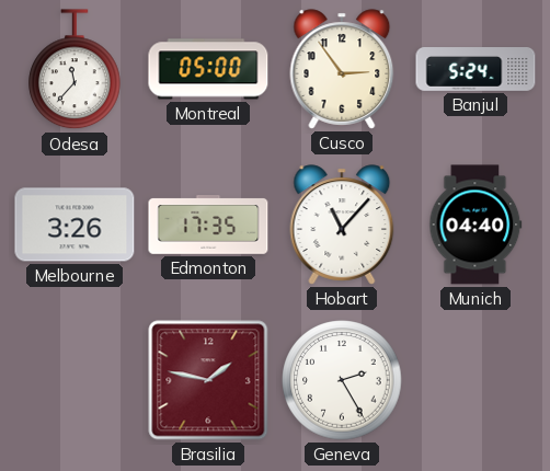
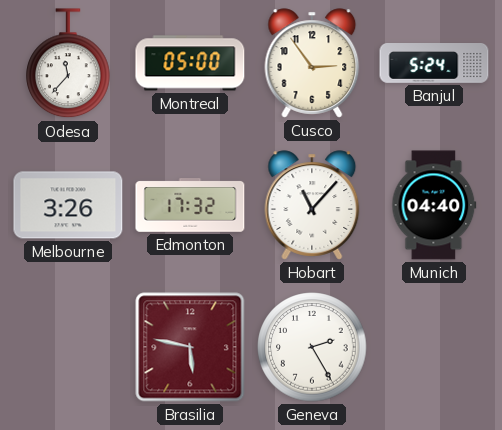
Edmonton: 17:35 -> 17:32 (190, 206)
Brasilia: 1:47 -> 5:47 (190, 347)
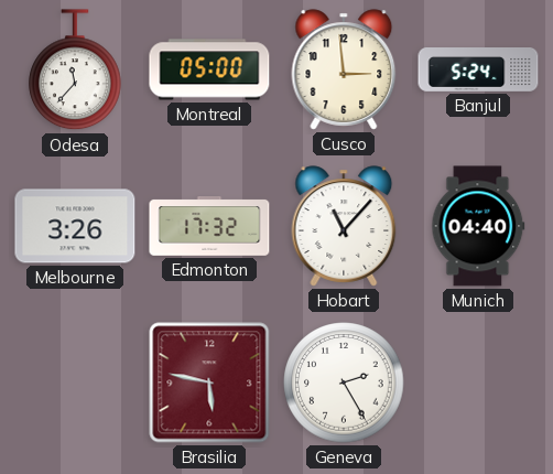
Cusco: 2:54 -> 2:59 (344, 69)
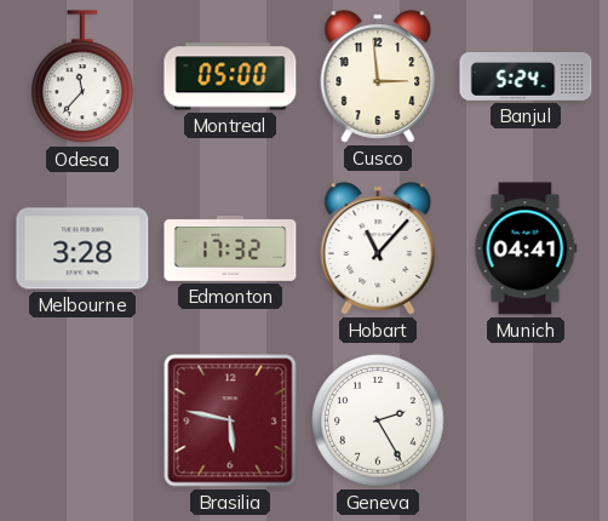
Melbourne: 3:26 -> 3:28 (82, 248)
Munich: 04:40 -> 04:41 (526, 248)
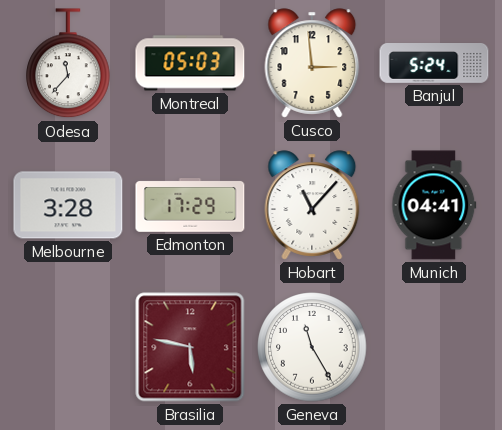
Montreal: 05:00 -> 05:03 (190, 63)
Edmonton: 17:32 -> 17:29 (190, 206)
Geneva: 2:25 -> 11:25 (312, 347)
